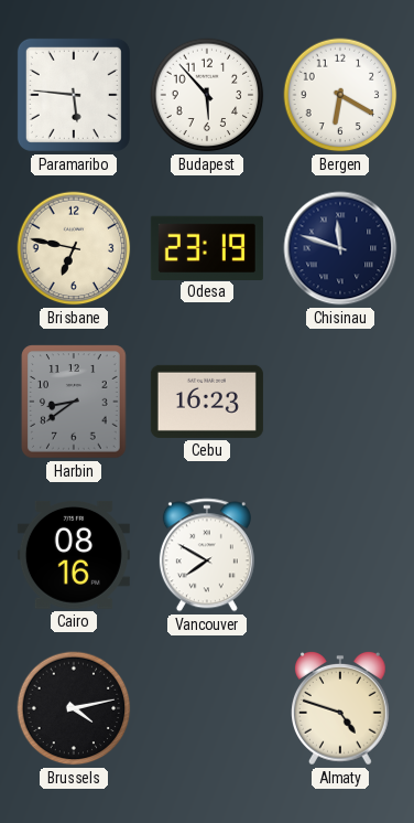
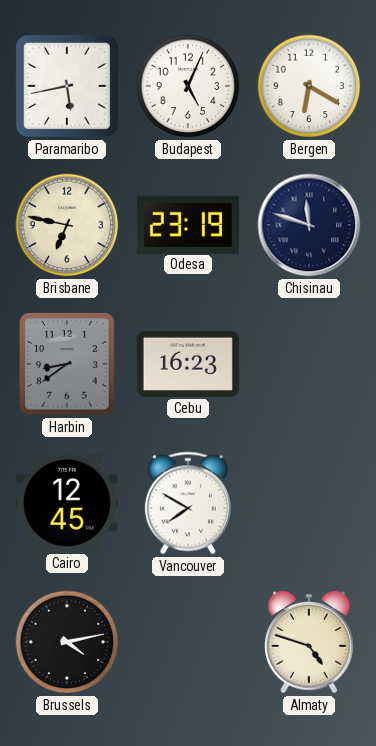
Paramaribo: 5:46 -> 5:43 (67, 86)
Budapest: 5:53 -> 5:04 (188, 86)
Cairo: 08:16 -> 12:45 (67, 503)
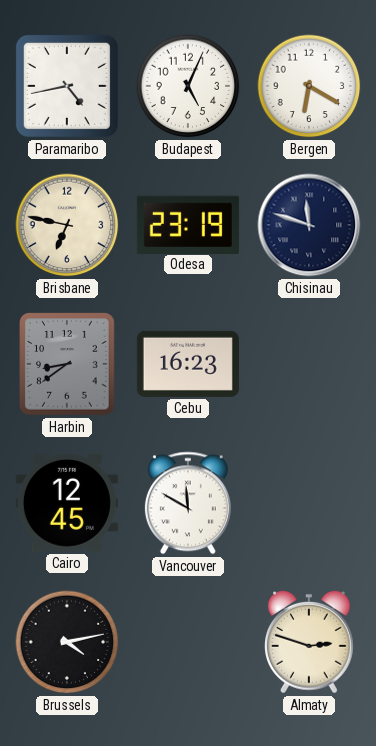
Paramaribo: 5:43 -> 4:43 (67, 86)
Vancouver: 7:50 -> 11:50 (188, 503)
Almaty: 4:48 -> 2:48 (310, 642)
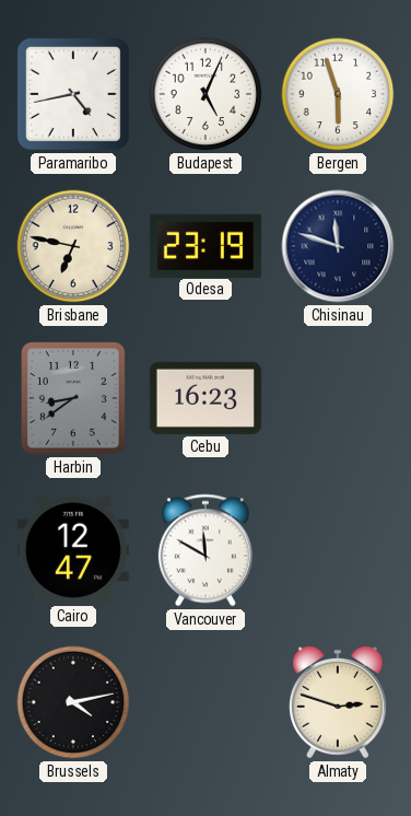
Bergen: 6:20 -> 5:57 (338, 94)
Cairo: 12:45 -> 12:47 (73, 550)
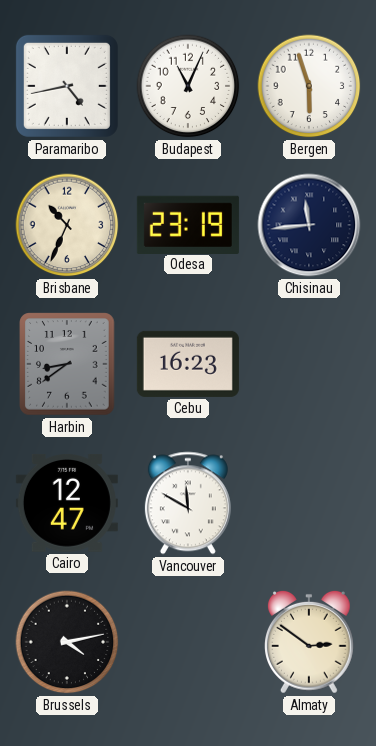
Budapest: 5:04 -> 11:04 (188, 86)
Brisbane: 6:47 -> 10:34 (67, 225)
Chisinau: 11:48 -> 11:44 (309, 225)
Almaty: 2:48 -> 2:51 (310, 642)
